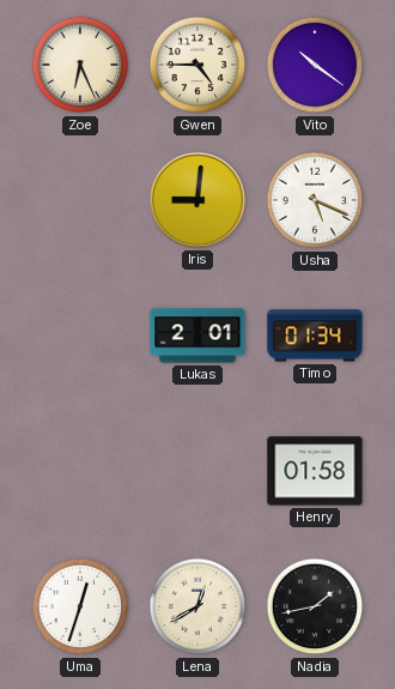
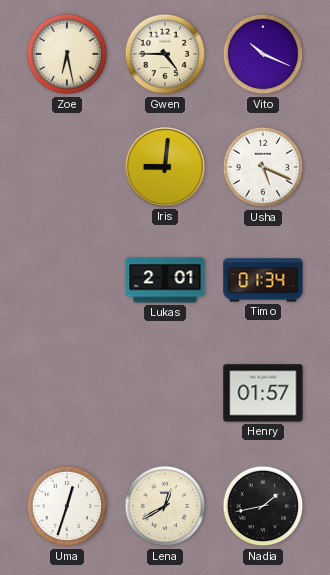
Zoe: 6:26 -> 6:28 (67, 54)
Vito: 10:21 -> 10:19 (263, 54)
Henry: 01:58 -> 01:57 (263, 393)
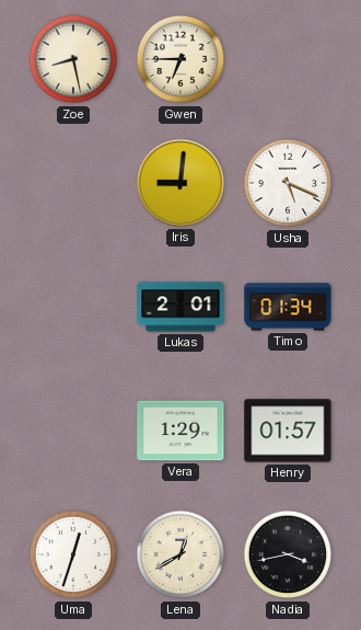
Zoe: 6:28 -> 8:28 (73, 59)
Gwen: 4:45 -> 6:45 (180, 59)
Vito: 10:19 -> none (263, 54)
Vera: none -> 1:29 (180, 431)
Nadia: 1:43 -> 3:43 (288, 554)
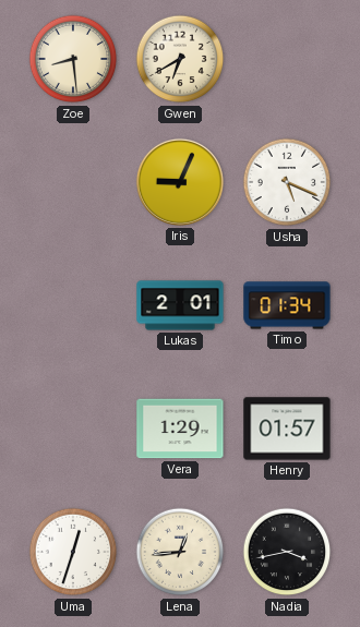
Zoe: 8:28 -> 8:29 (73, 59)
Gwen: 6:45 -> 6:40 (180, 59)
Iris: 9:01 -> 9:04 (180, 182)
Lena: 12:40 -> 12:44 (180, 552)
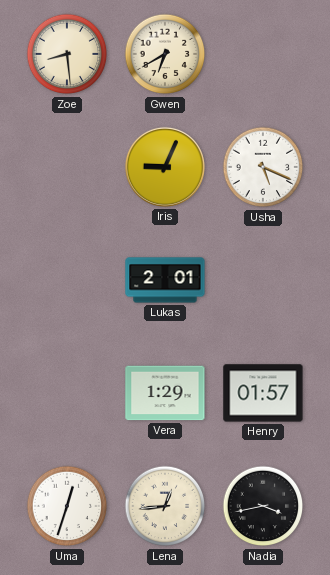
Timo: 01:34 -> none (287, 305)
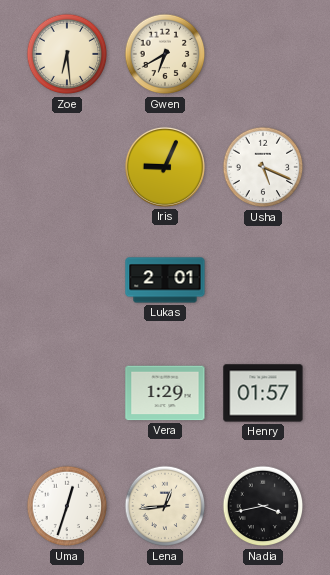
Zoe: 8:29 -> 6:29 (67, 54)
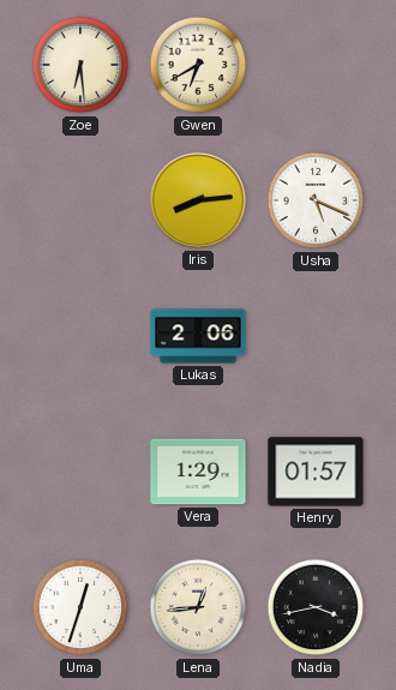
Iris: 9:04 -> 8:14 (198, 200)
Lukas: 2:01 -> 2:06 (198, 336)
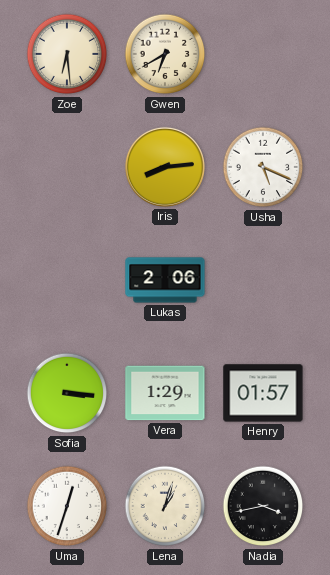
Sofia: none -> 3:16 (67, 393)
Lena: 12:44 -> 1:03 (165, 506)
